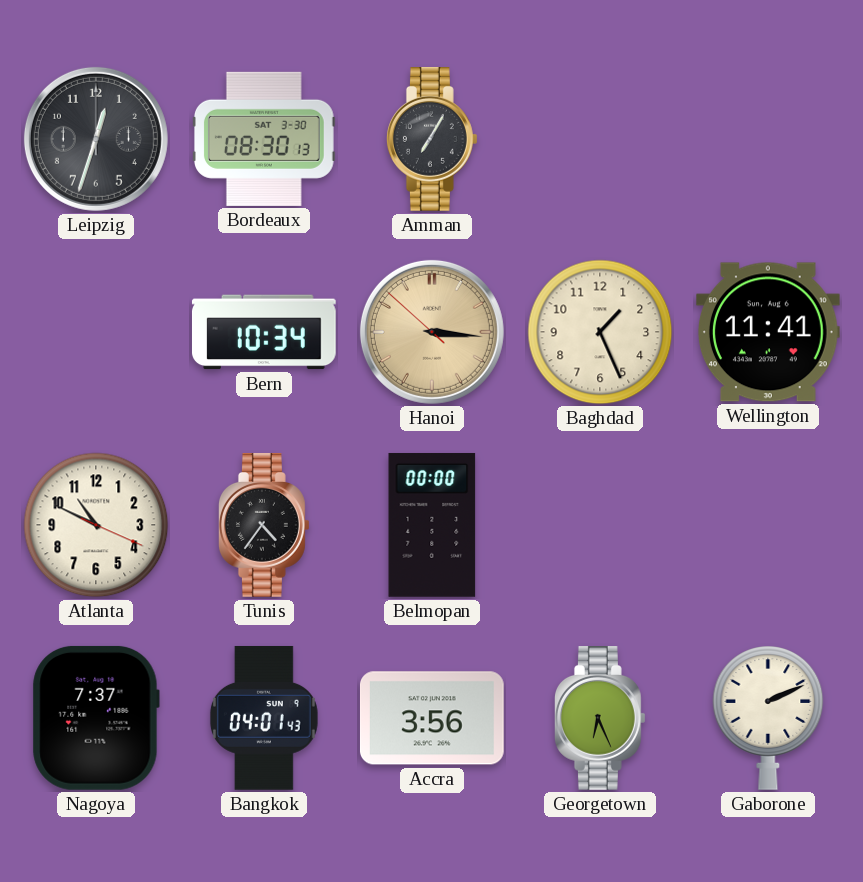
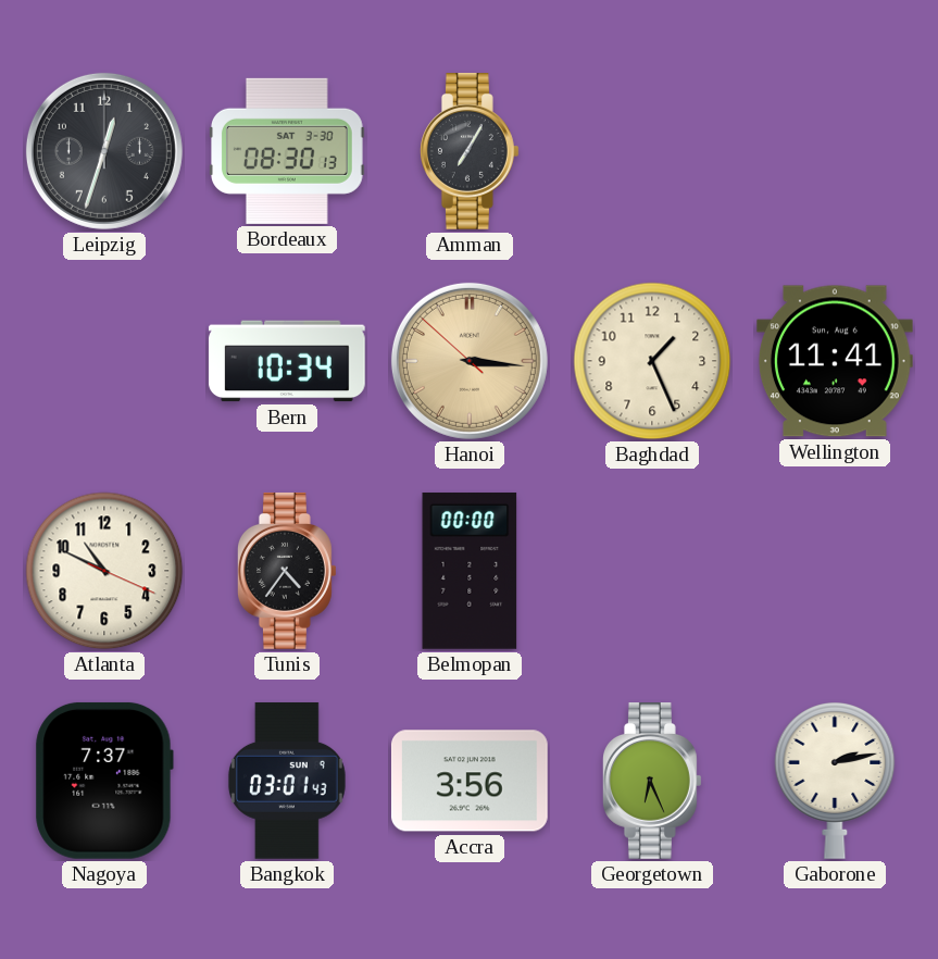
Bangkok: 04:01 -> 03:01 (287, 781)
Gaborone: 2:11 -> 2:13 (835, 781)
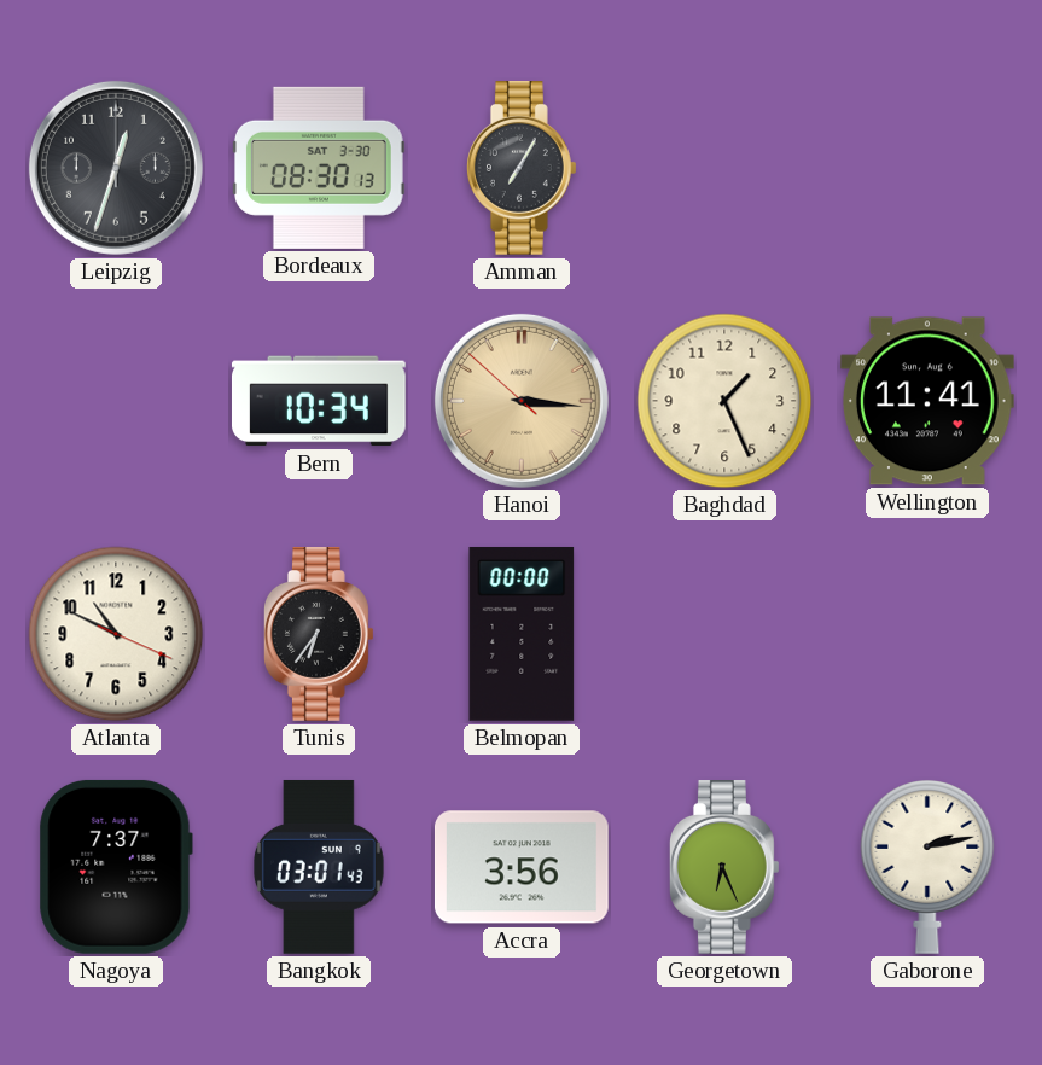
Tunis: 4:36 -> 6:36 (319, 635)
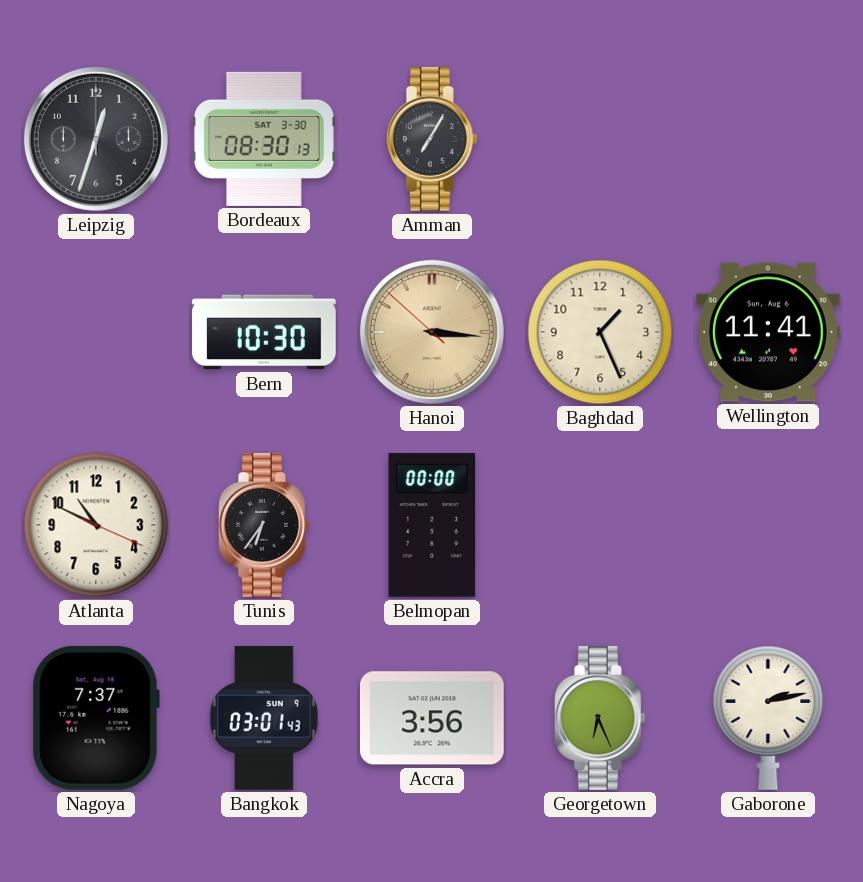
Bern: 10:34 -> 10:30 (264, 332)
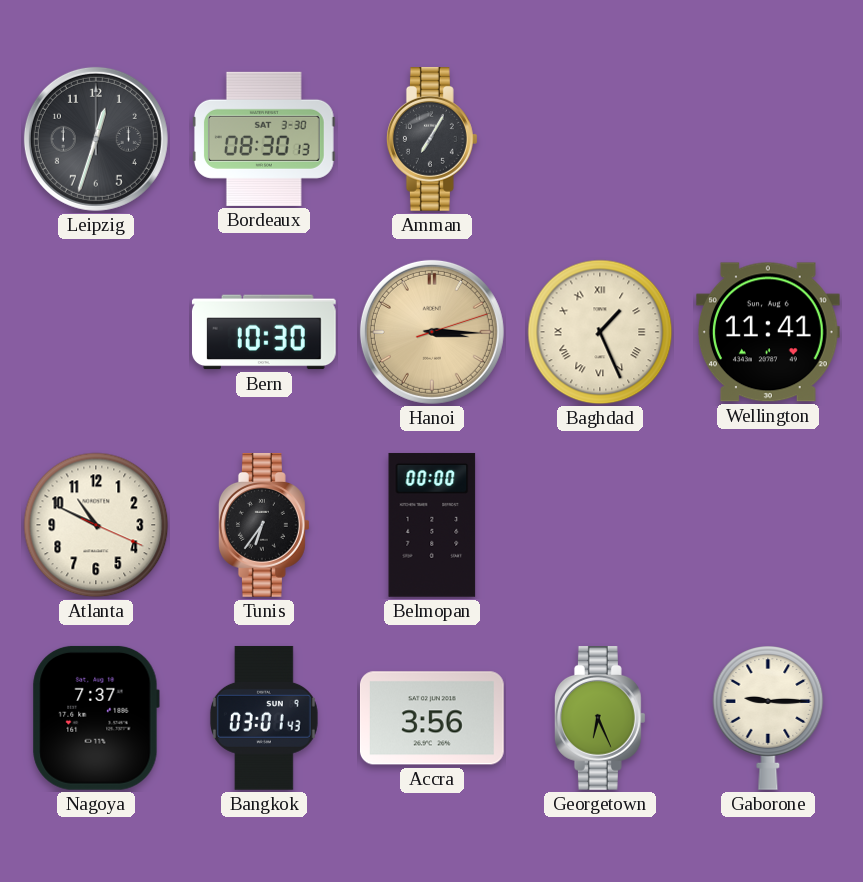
Hanoi: 3:15:52 -> 3:15:12 (432, 332)
Baghdad numerals: Arabic -> Roman (600, 332)
Gaborone: 2:13 -> 9:15 (768, 718)
